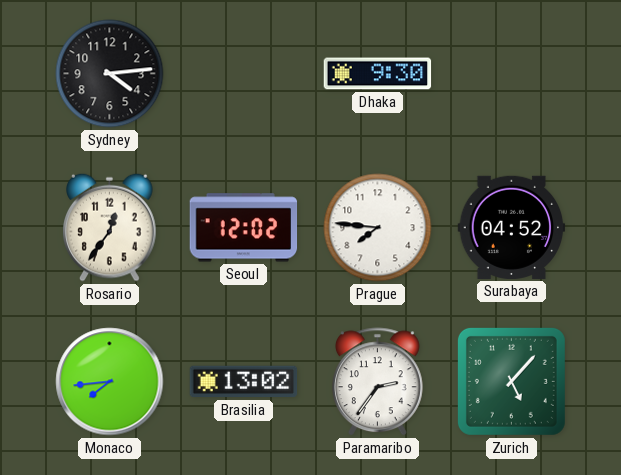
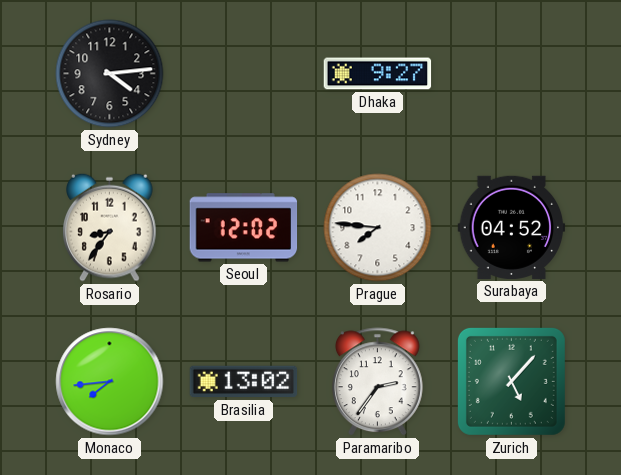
Dhaka: 9:30 -> 9:27 (378, 74)
Rosario: 12:36 -> 8:36 (110, 227)
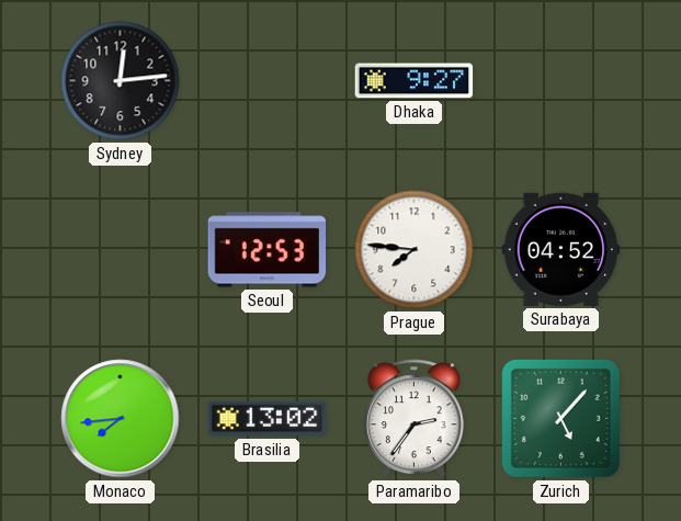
Sydney: 4:14 -> 12:14 (121, 81)
Rosario: 8:36 -> none (110, 227)
Seoul: 12:02 -> 12:53 (268, 250)
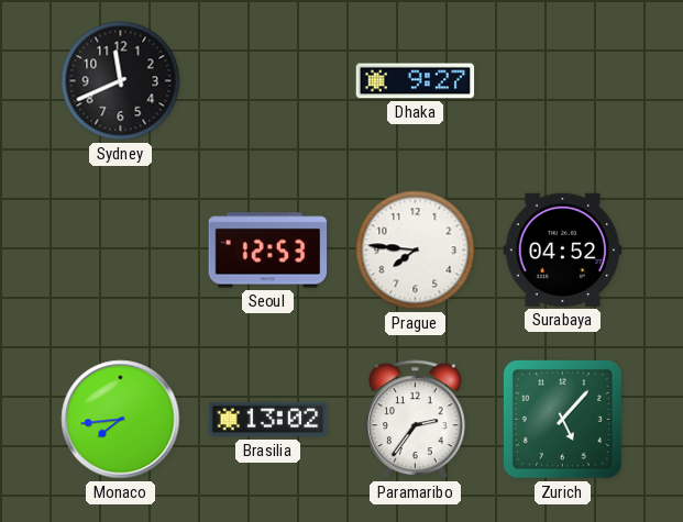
Sydney: 12:14 -> 11:41 (121, 81)
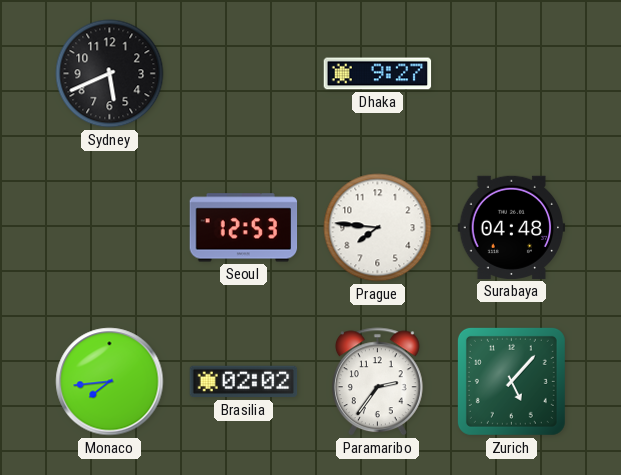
Sydney: 11:41 -> 5:41 (110, 74)
Surabaya: 04:52 -> 04:48 (512, 227)
Brasilia: 13:02 -> 02:02 (244, 382)
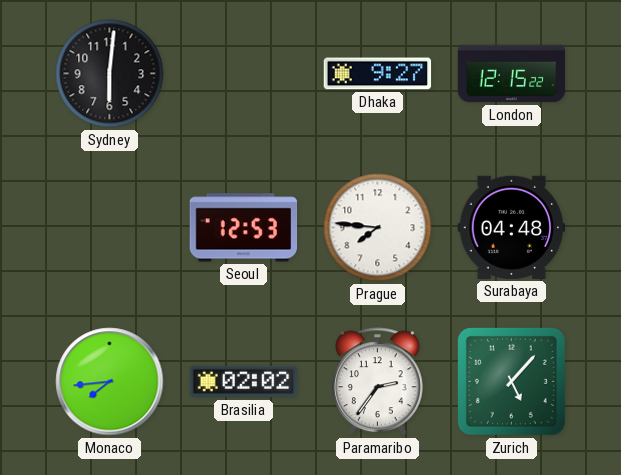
Sydney: 5:41 -> 6:01 (110, 74)
London: none -> 12:15 (512, 74)
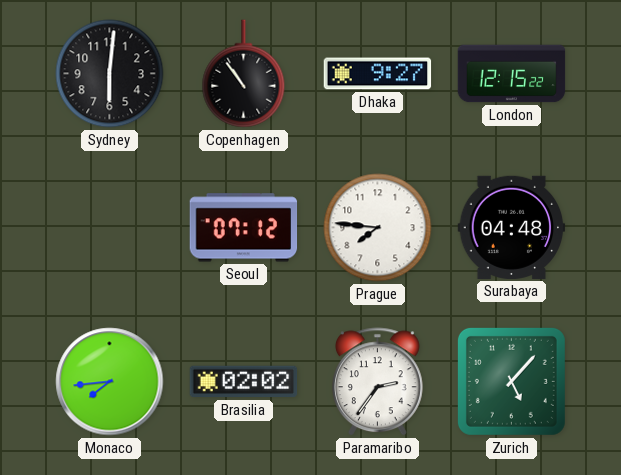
Copenhagen: none -> 10:54 (244, 74)
Seoul: 12:53 -> 07:12 (244, 228)
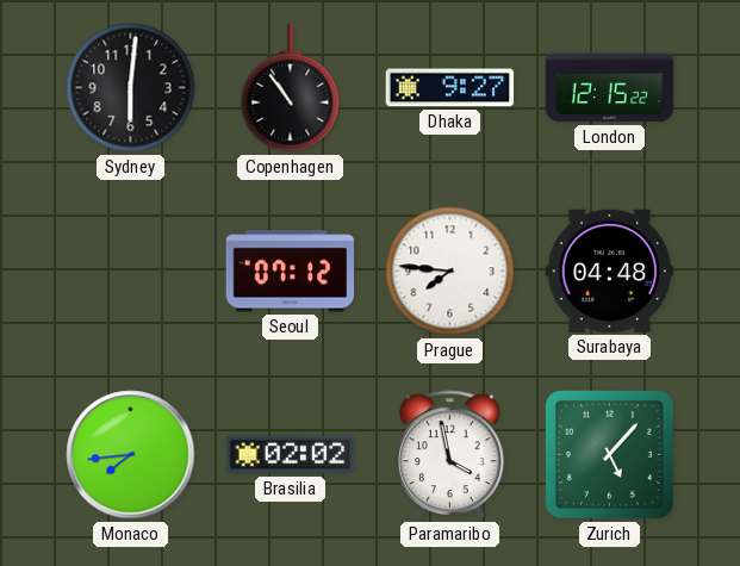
Paramaribo: 2:36 -> 3:58 (449, 455)
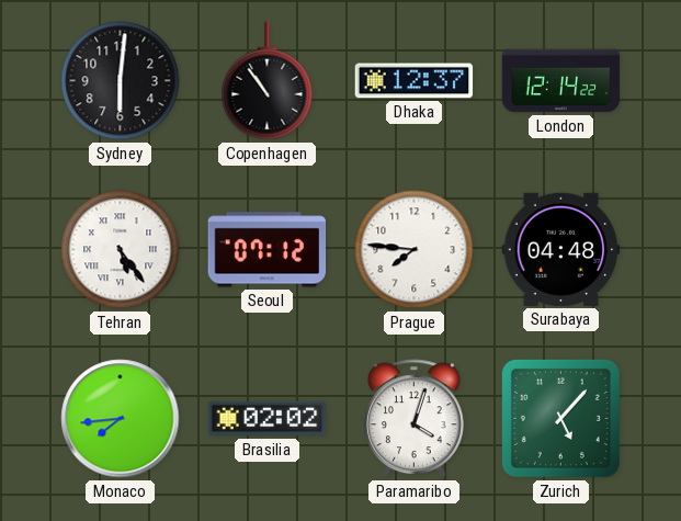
Dhaka: 9:27 -> 12:37 (415, 81)
London: 12:15 -> 12:14 (561, 81)
Tehran: none -> 5:24 (121, 250)
Paramaribo: 3:58 -> 4:03 (413, 419)
